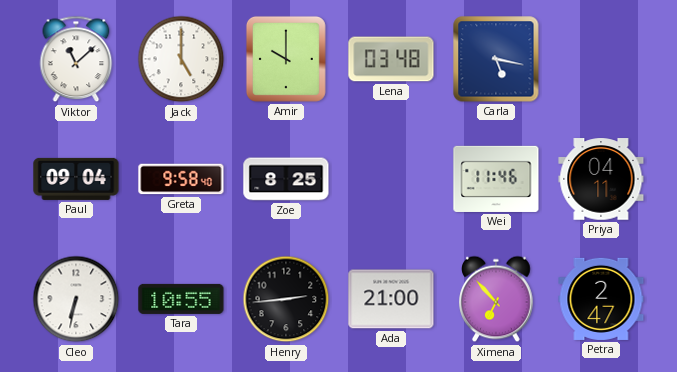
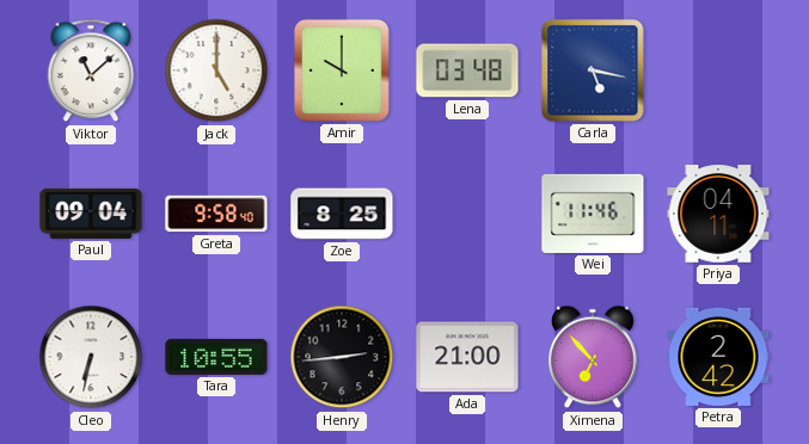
Petra: 2:47 -> 2:42 (718, 357)
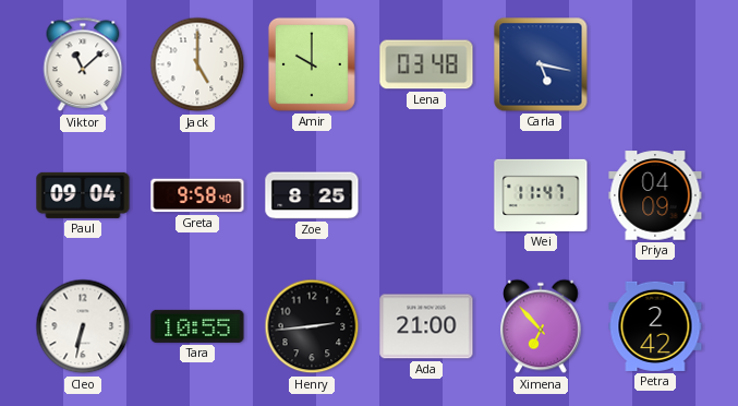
Wei: 11:46 -> 11:47 (541, 195)
Priya: 04:11 -> 04:09 (655, 195)
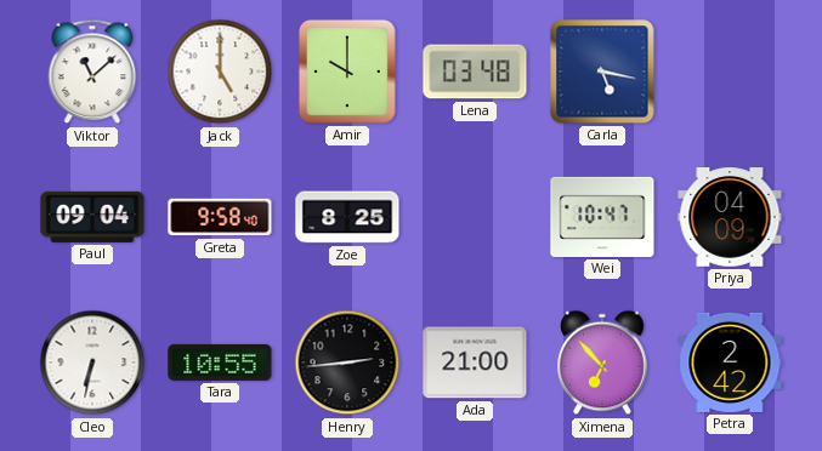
Wei: 11:47 -> 10:47 (602, 217)
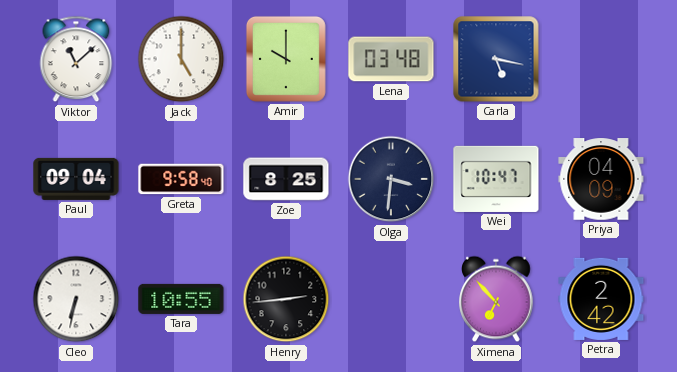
Olga: none -> 3:31 (391, 179)
Ada: 21:00 -> none (475, 362)
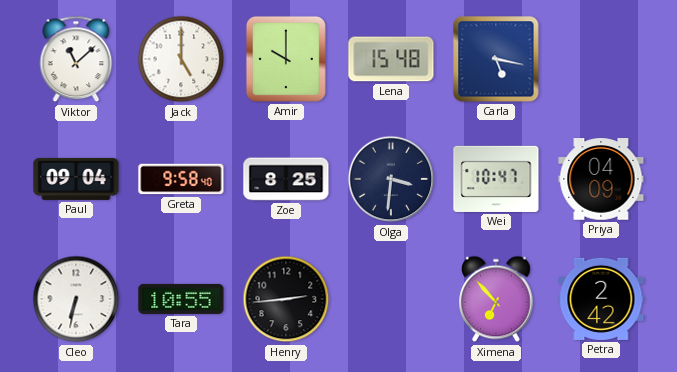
Lena: 03:48 -> 15:48 (391, 59)
